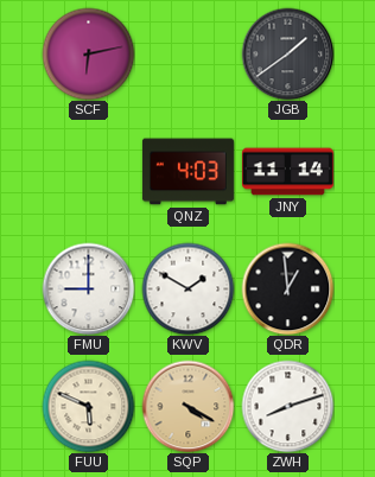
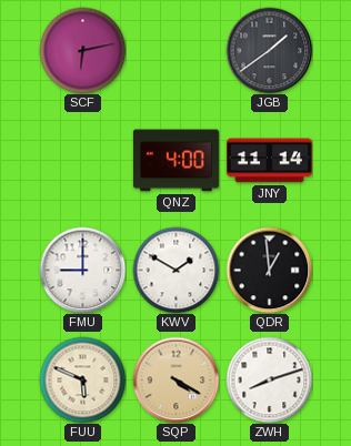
QNZ: 4:03 -> 4:00 (175, 161)
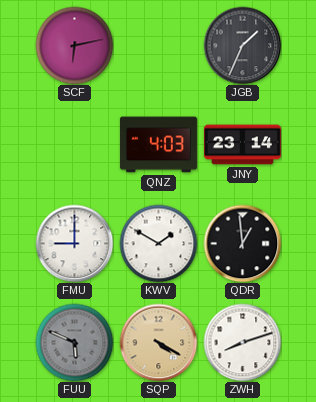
JGB: 1:39 -> 1:34 (242, 45)
QNZ: 4:00 -> 4:03 (158, 145)
JNY: 11:14 -> 23:14 (242, 145)
FUU dial: cream -> grey (74, 342)
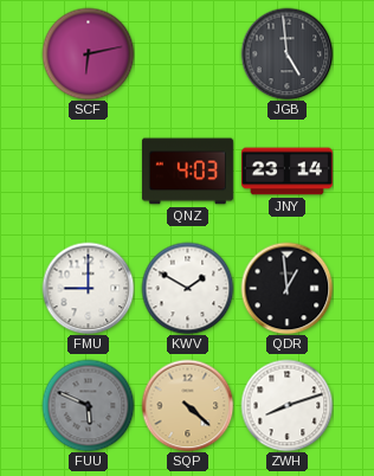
JGB: 1:34 -> 4:59 (286, 53)
SQP: 4:20 -> 4:22 (187, 405)
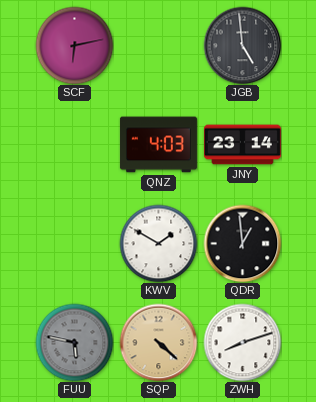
FMU: 9:00 -> none (88, 288)
FUU: 5:49 -> 5:47 (74, 342)
